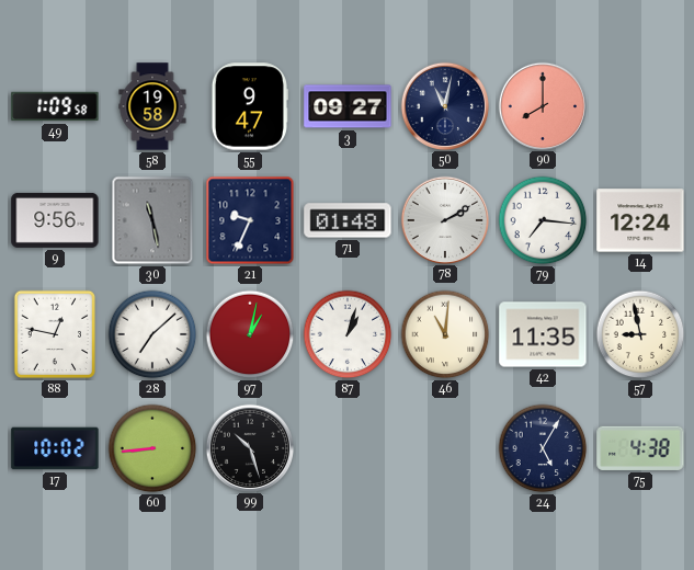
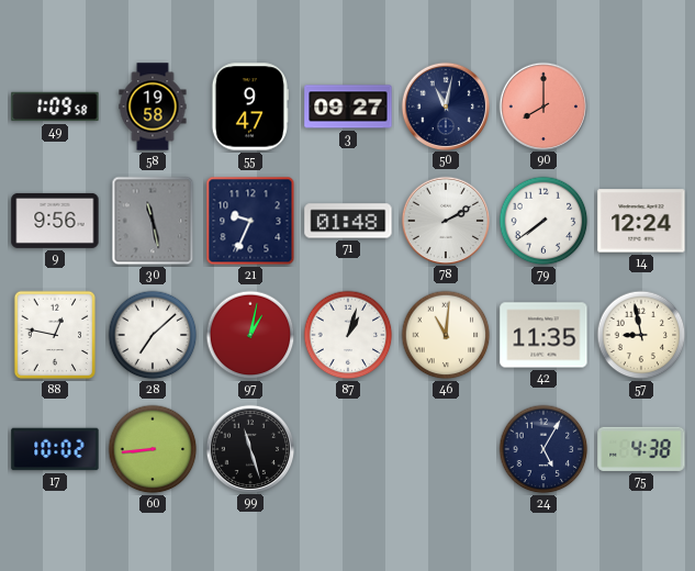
79: 7:16 -> 7:39 (543, 221)
99: 10:27 -> 11:27 (249, 448)
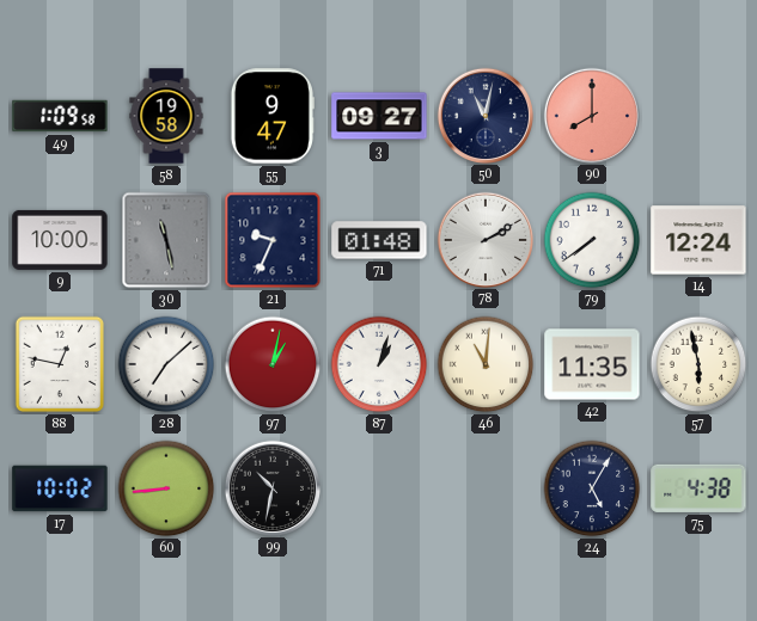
9: 9:56 -> 10:00 (60, 240)
57: 8:58 -> 5:58 (698, 364)
99: 11:27 -> 10:32 (271, 487)
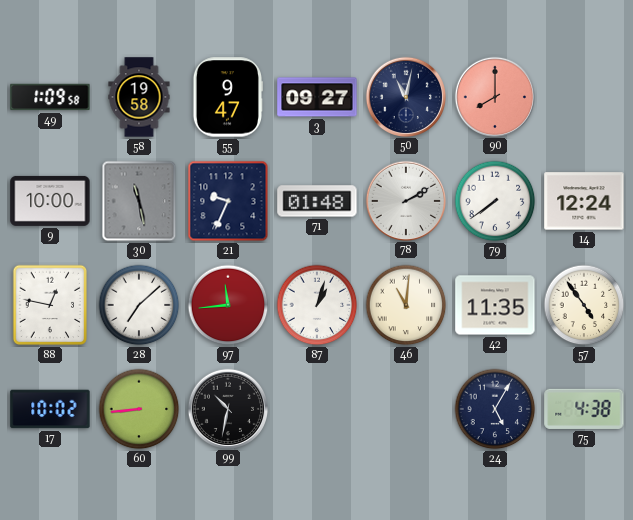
97: 1:02 -> 11:44 (228, 305)
57: 5:58 -> 4:54 (584, 305)
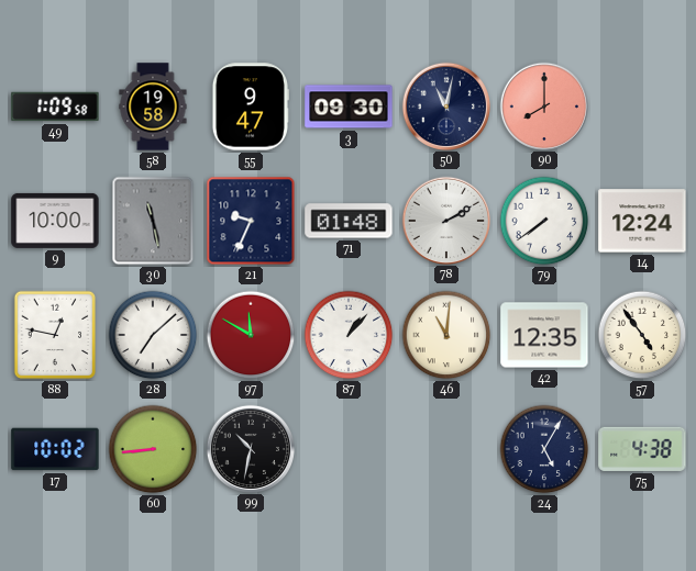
3: 09:27 -> 09:30 (349, 107)
97: 11:44 -> 11:50 (251, 335)
87: 1:03 -> 1:07 (349, 335)
42: 11:35 -> 12:35 (544, 335)
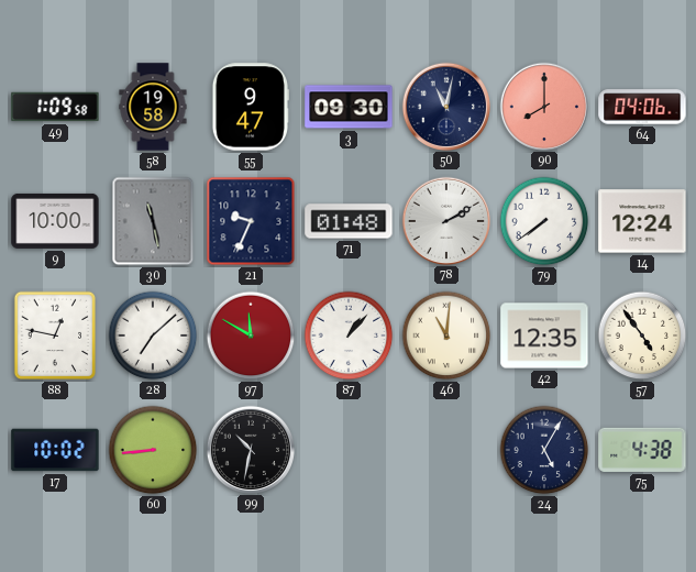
64: none -> 04:06 (642, 107)
